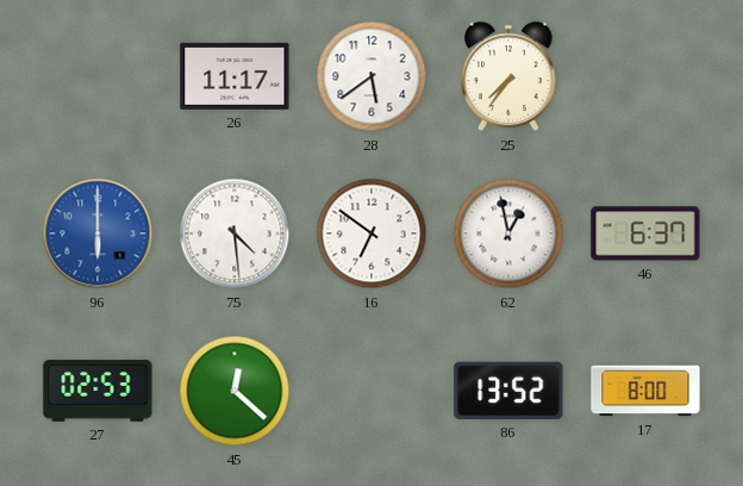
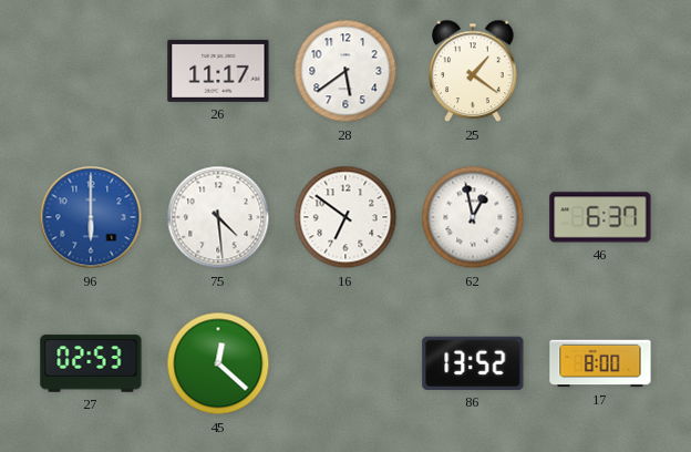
25: 7:36 -> 1:21 (473, 71)
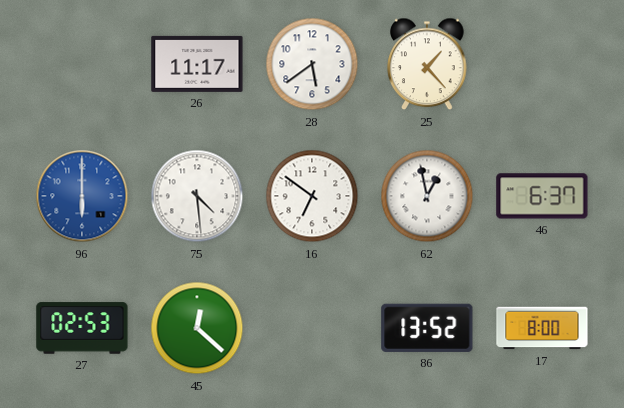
25: 1:21 -> 1:23 (427, 64)
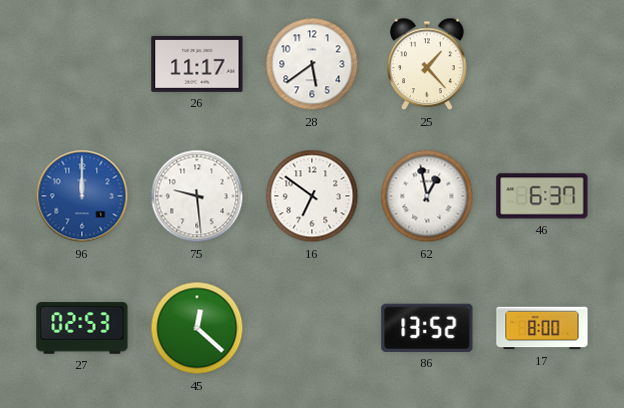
96: 6:00 -> 12:00 (82, 196)
75: 4:29 -> 9:29 (197, 196)
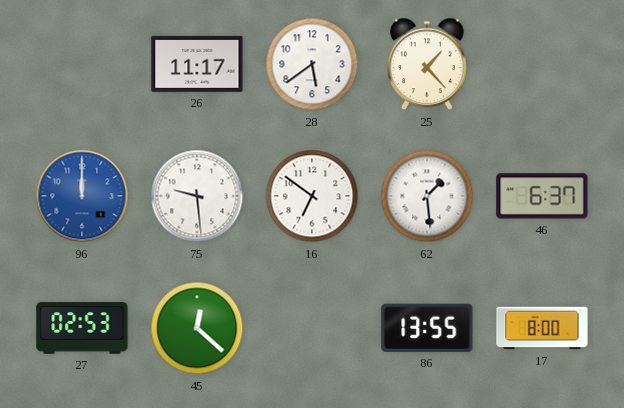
62: 12:58 -> 1:29 (427, 196)
86: 13:52 -> 13:55 (427, 328)
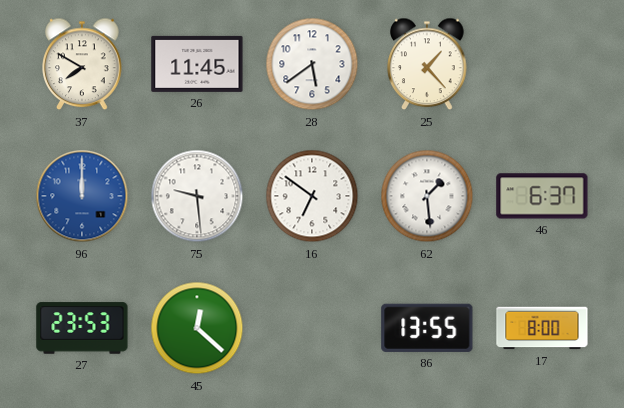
37: none -> 7:50 (82, 64)
26: 11:17 -> 11:45 (197, 64)
27: 02:53 -> 23:53 (82, 328)
